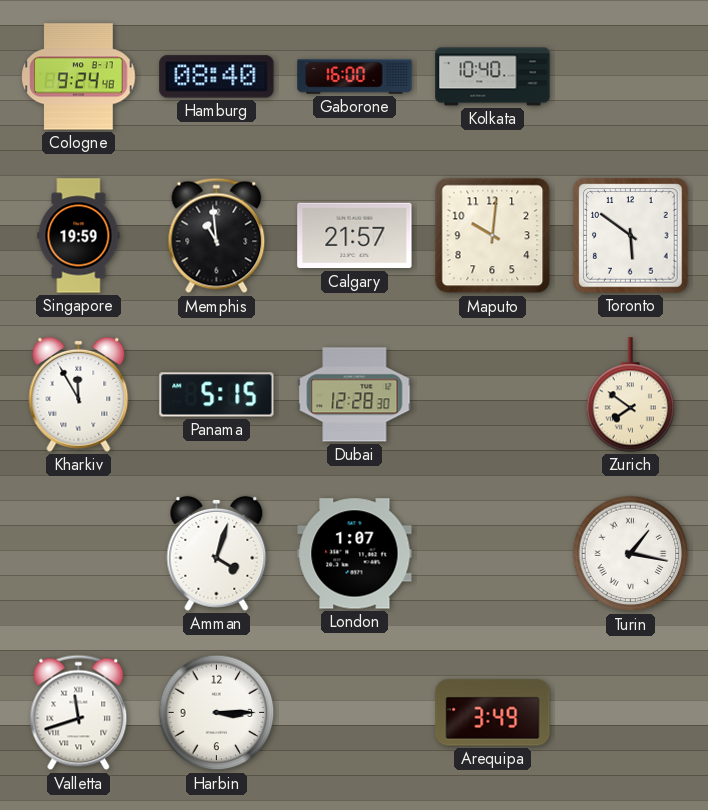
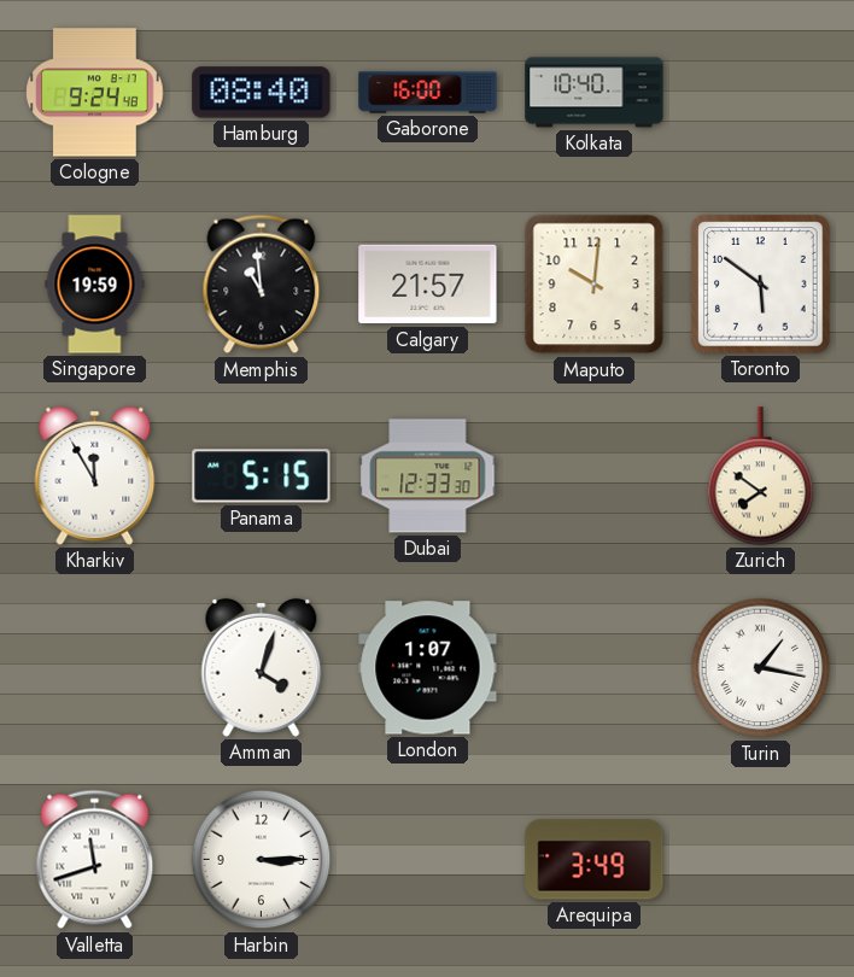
Dubai: 12:28 -> 12:33 (428, 476)
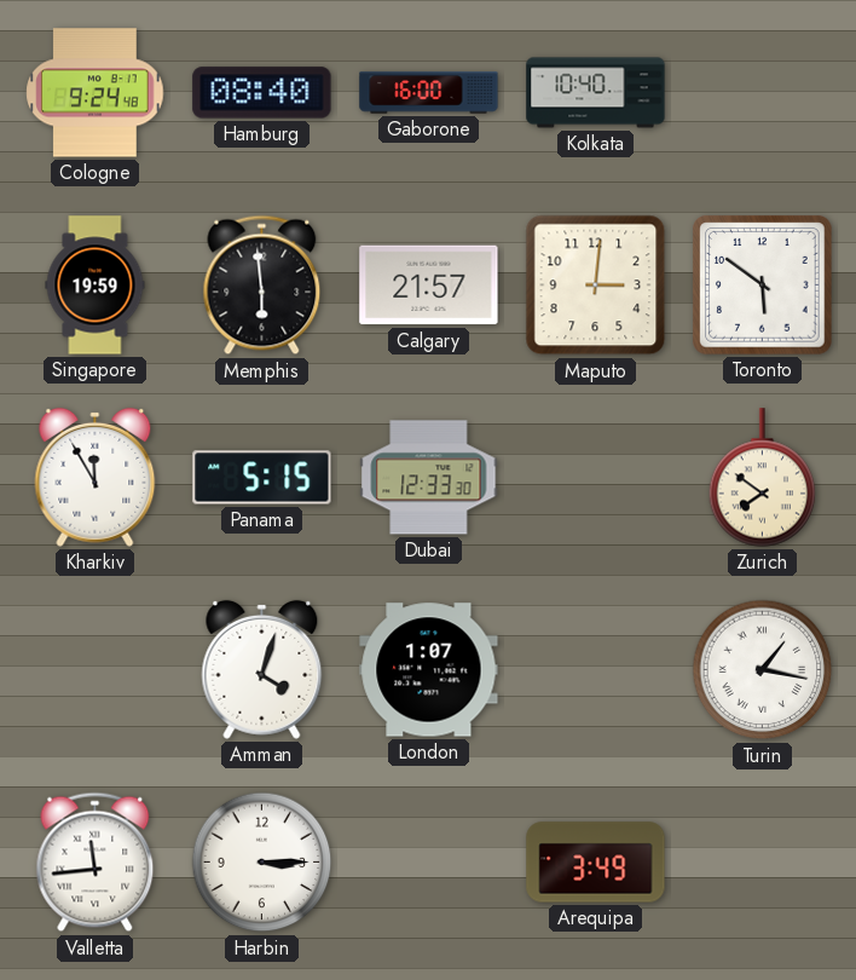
Memphis: 10:59 -> 5:59 (262, 286)
Maputo: 10:01 -> 3:01 (596, 286)
Valletta: 11:42 -> 11:44 (96, 863)
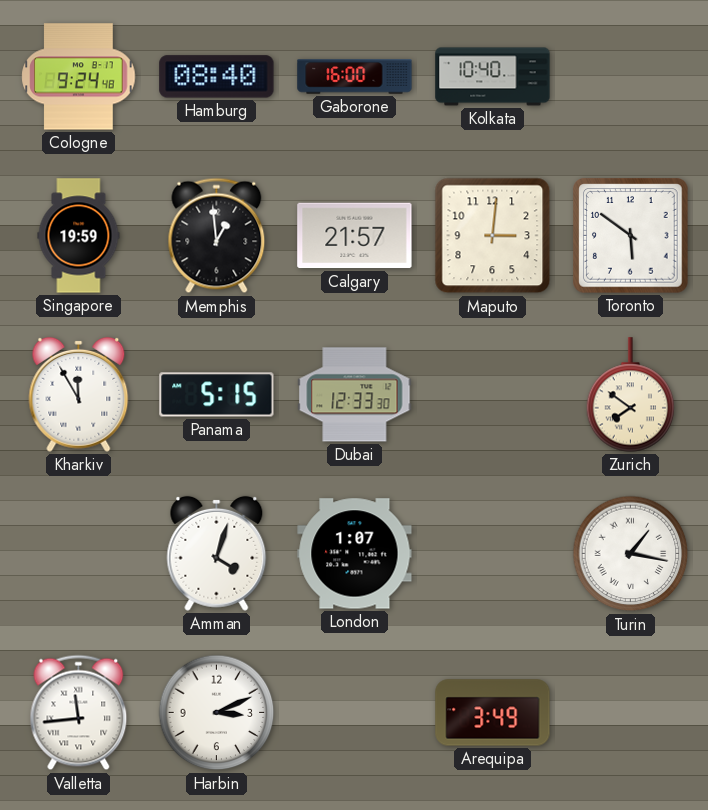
Memphis: 5:59 -> 12:59 (217, 236)
Harbin: 3:15 -> 3:11 (217, 713)
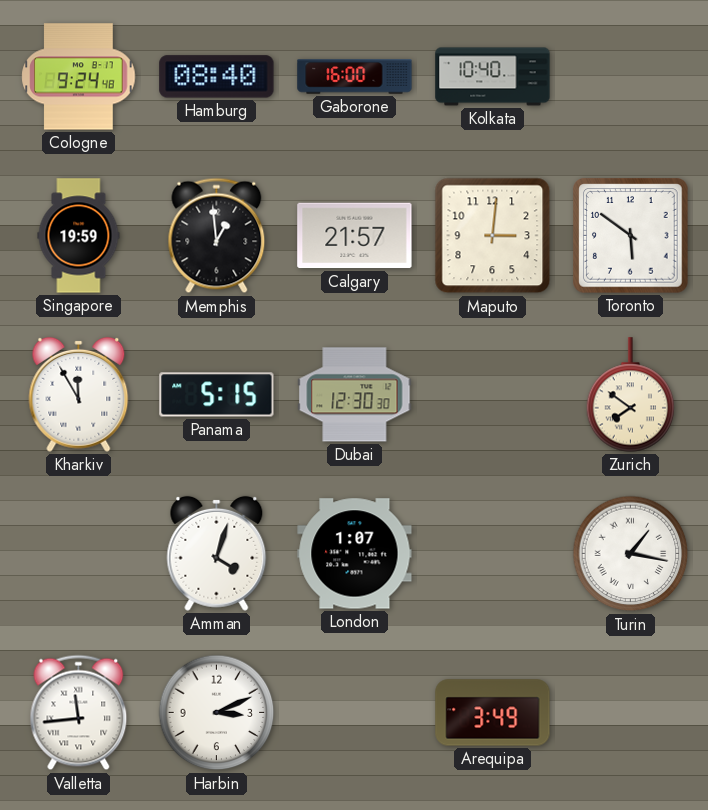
Dubai: 12:33 -> 12:30 (355, 395)
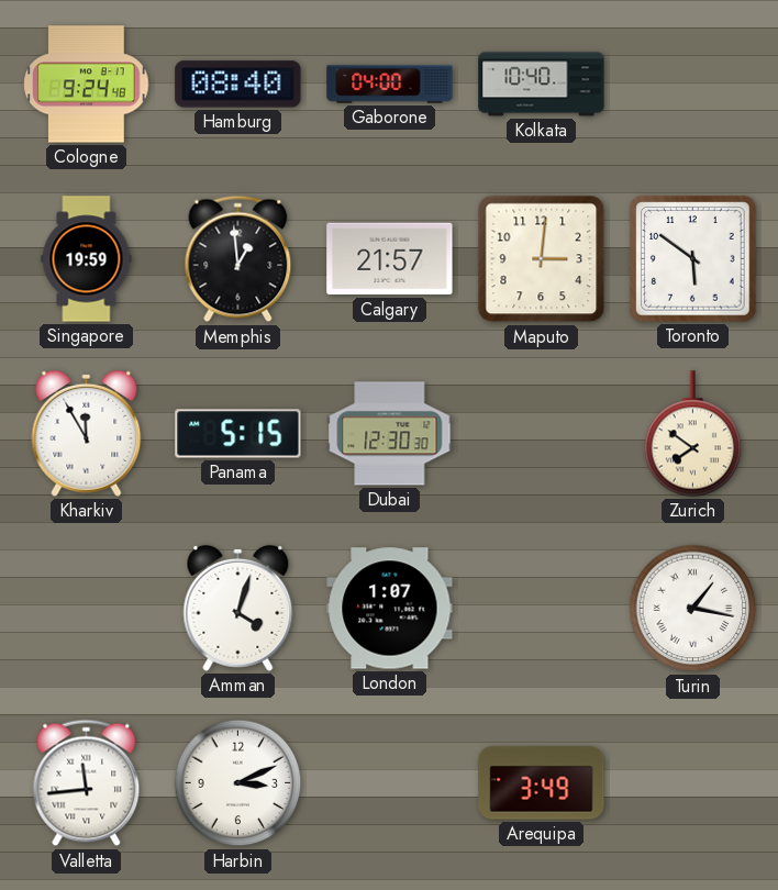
Gaborone: 16:00 -> 04:00 (390, 85)
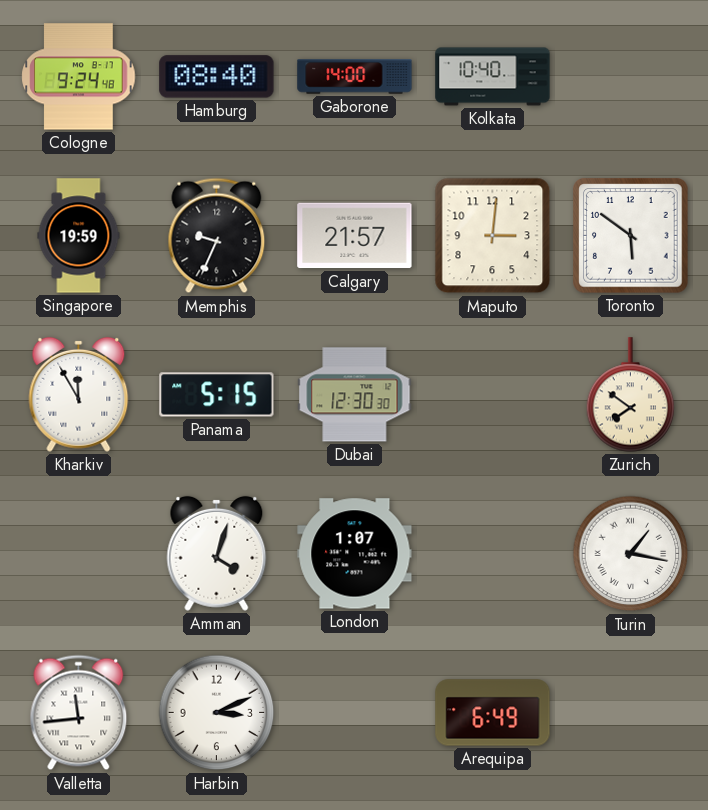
Gaborone: 04:00 -> 14:00 (355, 77)
Memphis: 12:59 -> 9:34 (217, 236)
Arequipa: 3:49 -> 6:49 (493, 713)
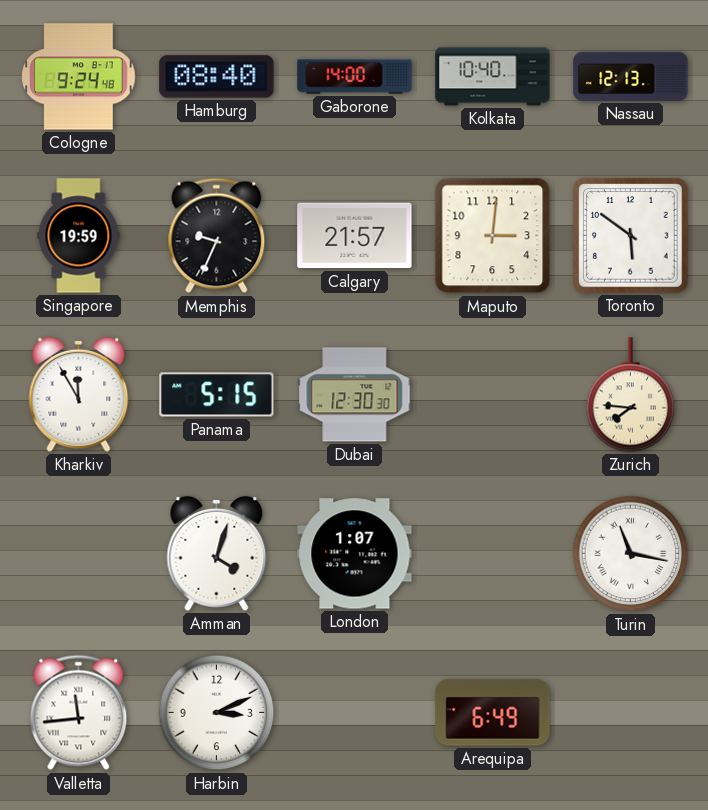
Nassau: none -> 12:13 (631, 76)
Zurich: 7:51 -> 7:46 (631, 395)
Turin: 1:17 -> 11:17 (631, 554)
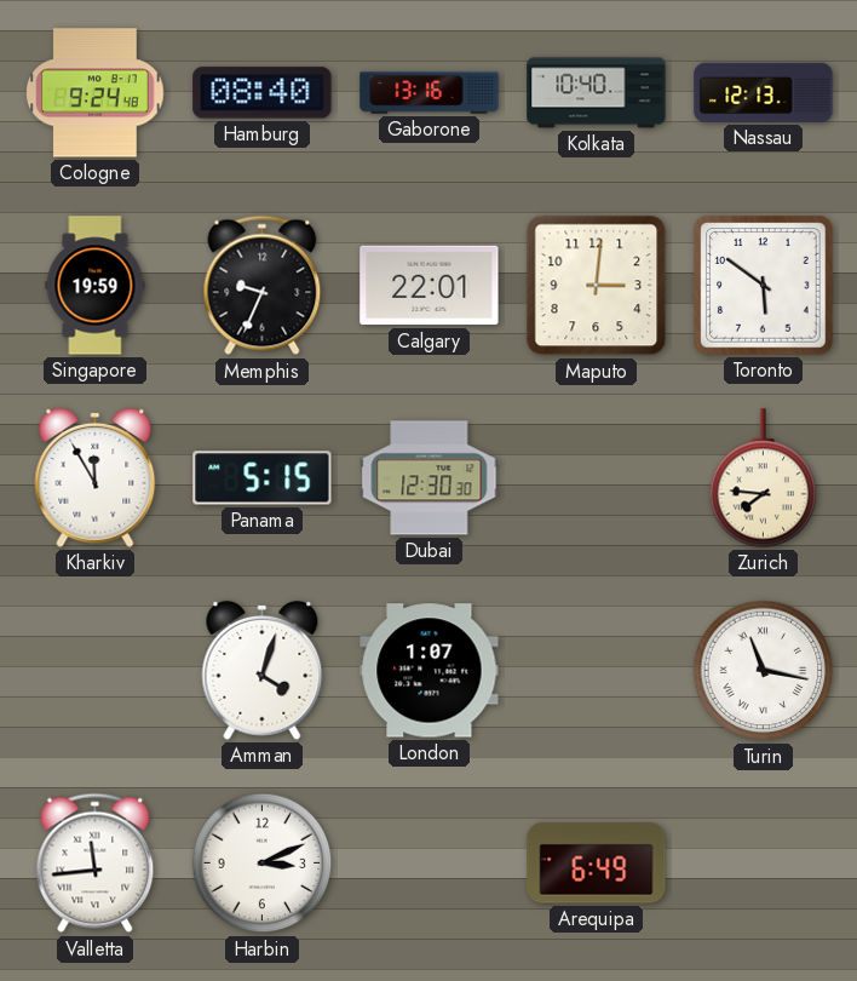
Gaborone: 14:00 -> 13:16 (430, 93)
Calgary: 21:57 -> 22:01 (430, 286)
